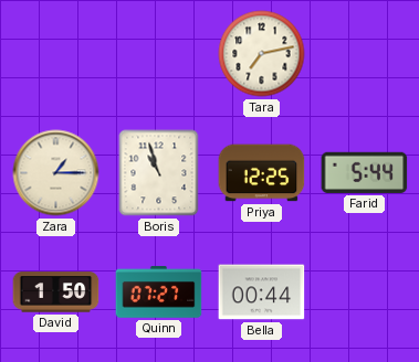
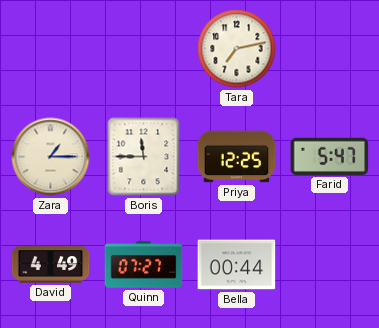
Boris: 10:57 -> 11:45 (144, 157)
Farid: 5:44 -> 5:47 (330, 156)
David: 1:50 -> 4:49 (51, 265)
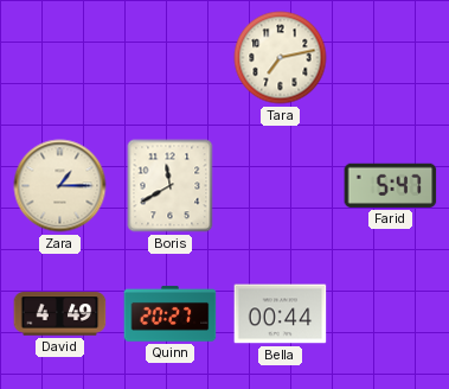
Boris: 11:45 -> 11:40 (171, 186)
Priya: 12:25 -> none (237, 157)
Quinn: 07:27 -> 20:27 (171, 314)
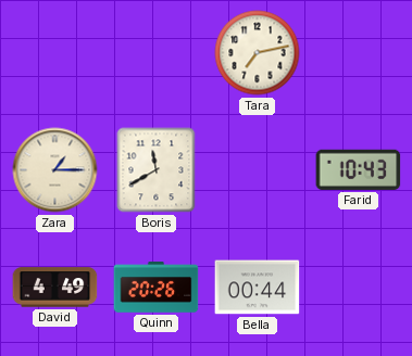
Farid: 5:47 -> 10:43 (359, 169)
Quinn: 20:27 -> 20:26 (157, 288)
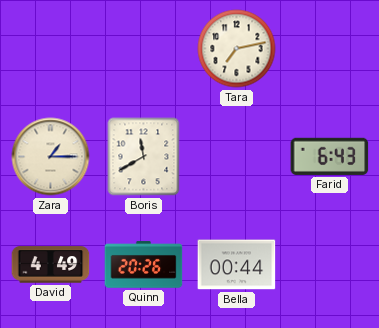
Farid: 10:43 -> 6:43 (330, 156)
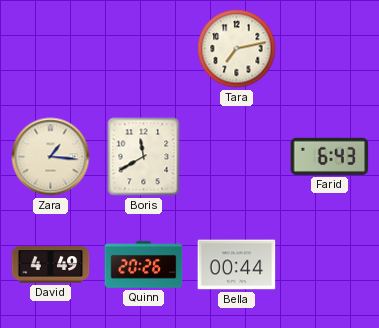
Zara: 1:15 -> 1:16 (51, 157)
